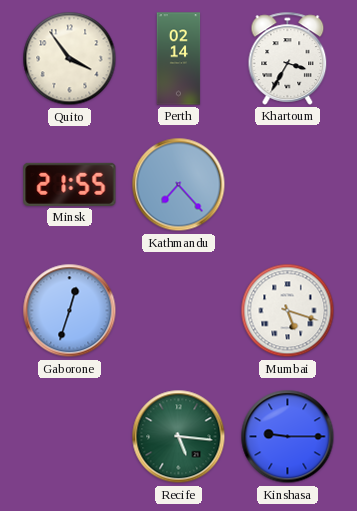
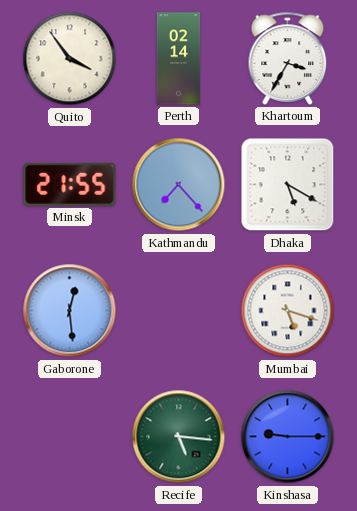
Dhaka: none -> 5:20 (288, 185)
Gaborone: 12:33 -> 12:29 (70, 311)
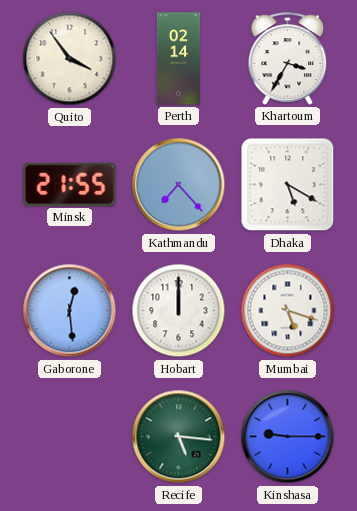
Hobart: none -> 12:00 (179, 311)
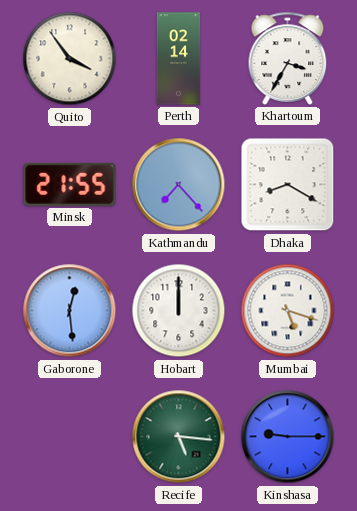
Dhaka: 5:20 -> 8:20 (288, 185)
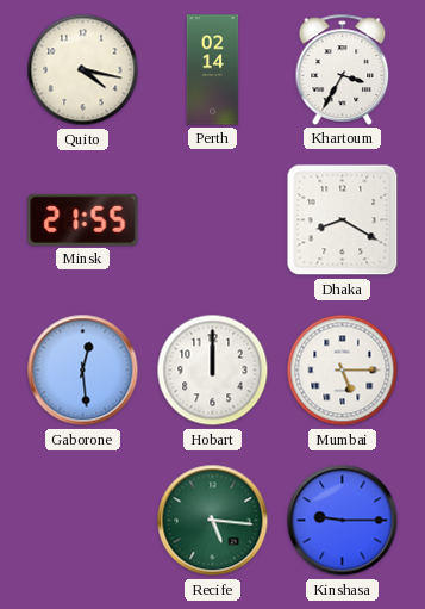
Quito: 3:54 -> 4:17 (83, 70)
Kathmandu: 7:23 -> none (179, 185)
Mumbai: 5:18 -> 5:15 (343, 371)
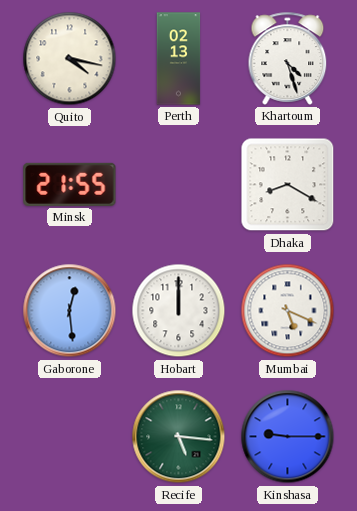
Perth: 02:14 -> 02:13 (179, 59)
Khartoum: 3:35 -> 4:27 (288, 58)
Mumbai: 5:15 -> 5:19 (288, 311)
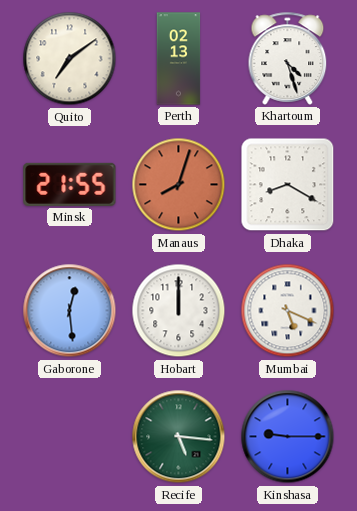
Quito: 4:17 -> 7:09 (70, 59)
Manaus: none -> 8:03 (179, 185)
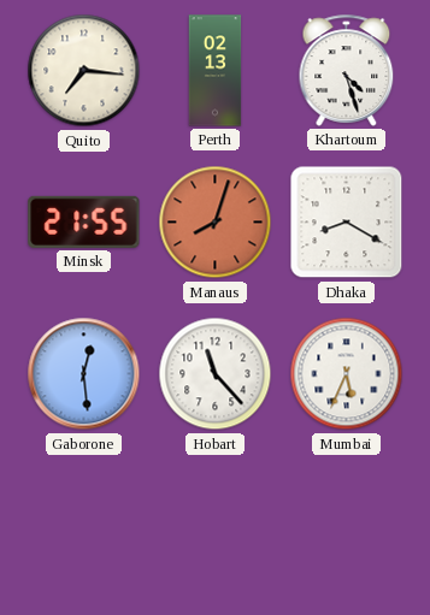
Quito: 7:09 -> 7:16 (84, 71)
Hobart: 12:00 -> 11:23 (216, 374)
Mumbai: 5:19 -> 5:34 (347, 374)
Recife: 5:16 -> none (179, 437)
Kinshasa: 9:15 -> none (288, 437)
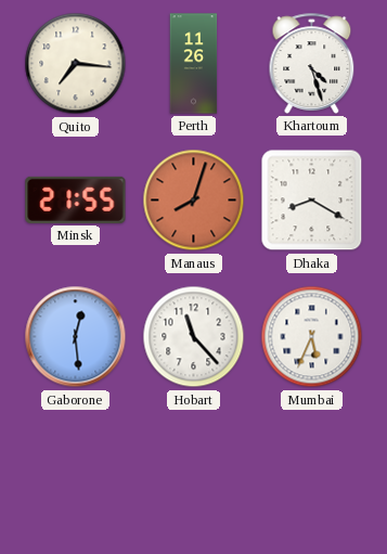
Perth: 02:13 -> 11:26 (194, 64)
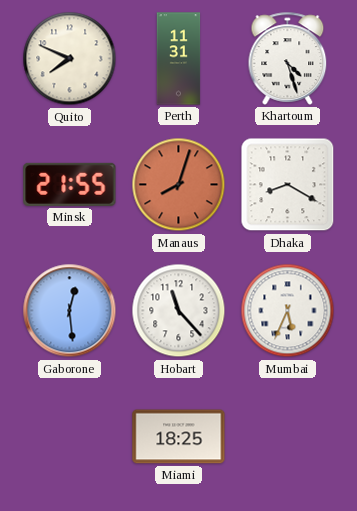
Quito: 7:16 -> 7:49 (70, 59)
Perth: 11:26 -> 11:31 (179, 59)
Miami: none -> 18:25 (179, 437)
